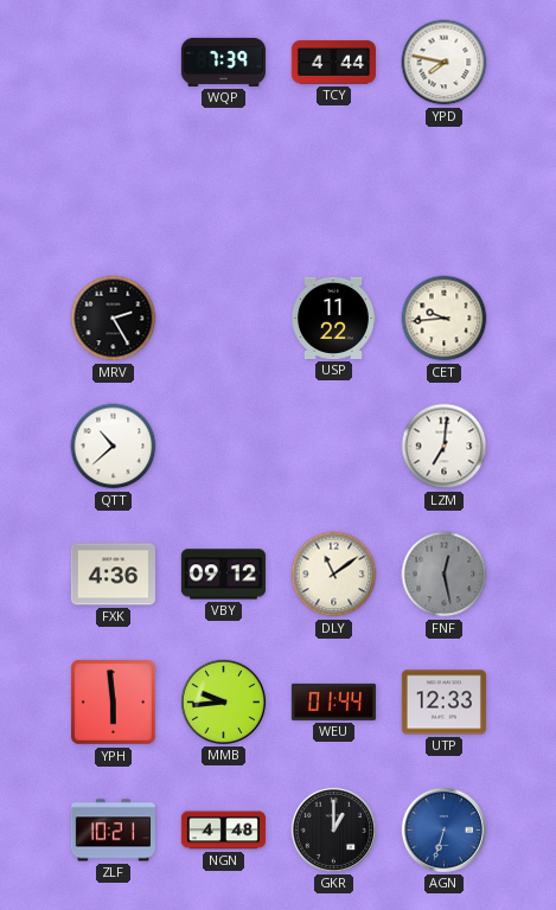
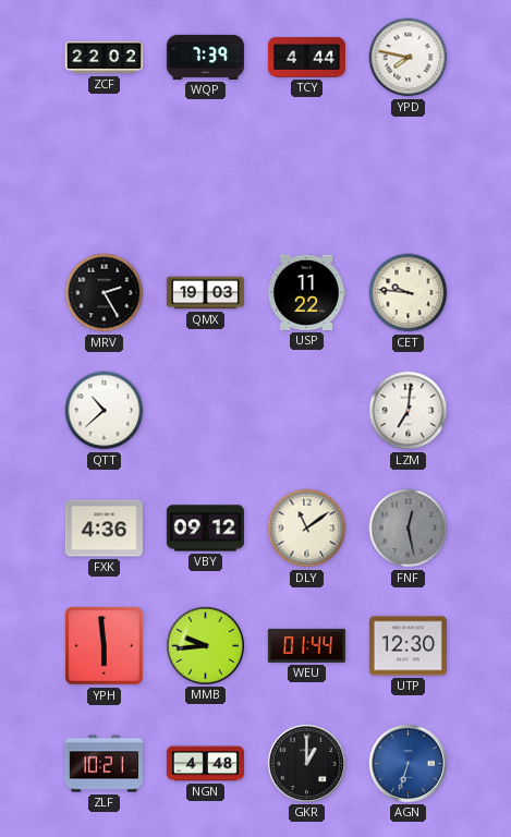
ZCF: none -> 22:02 (104, 58)
QMX: none -> 19:03 (205, 293)
CET: 9:44 -> 9:46 (409, 293)
UTP: 12:33 -> 12:30 (407, 646)
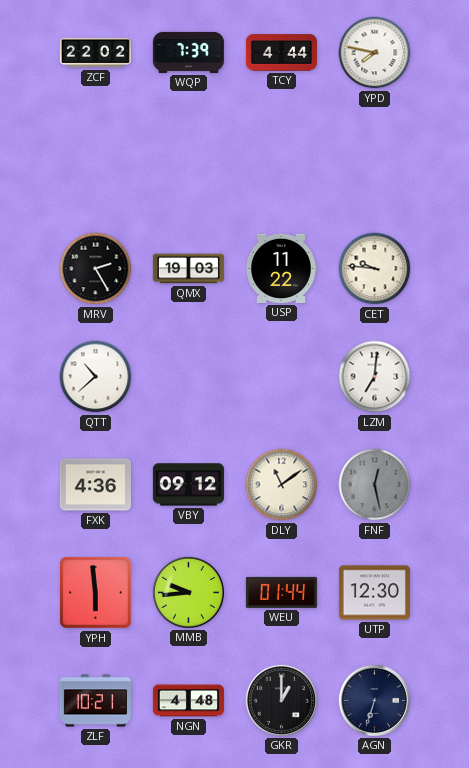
AGN dial: blue -> navy (374, 700)
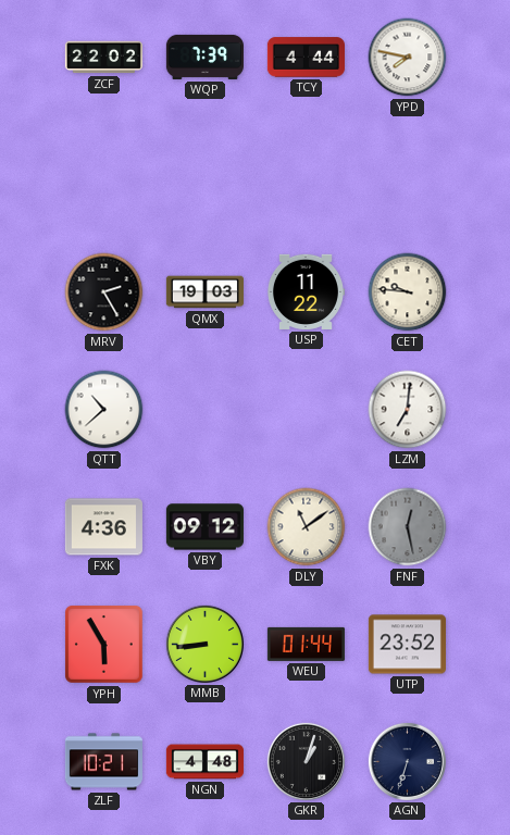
YPH: 5:59 -> 5:55 (104, 645)
MMB: 9:44 -> 8:44 (204, 644)
UTP: 12:30 -> 23:52 (407, 645)
GKR: 1:00 -> 1:03 (306, 761)
